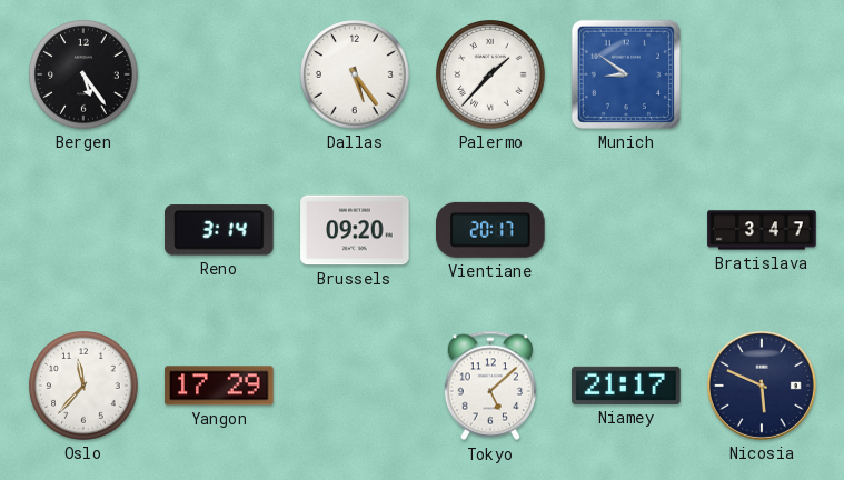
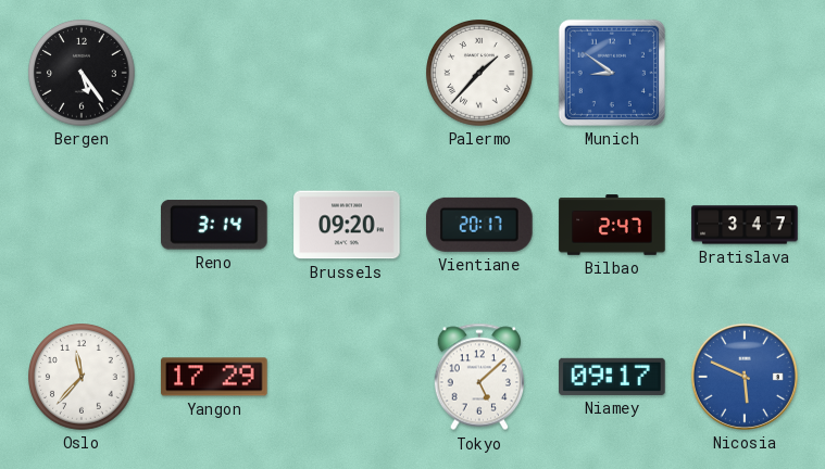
Dallas: 5:24 -> none (355, 74)
Bilbao: none -> 2:47 (612, 225)
Niamey: 21:17 -> 09:17 (612, 377)
Nicosia dial: navy -> blue (745, 377)
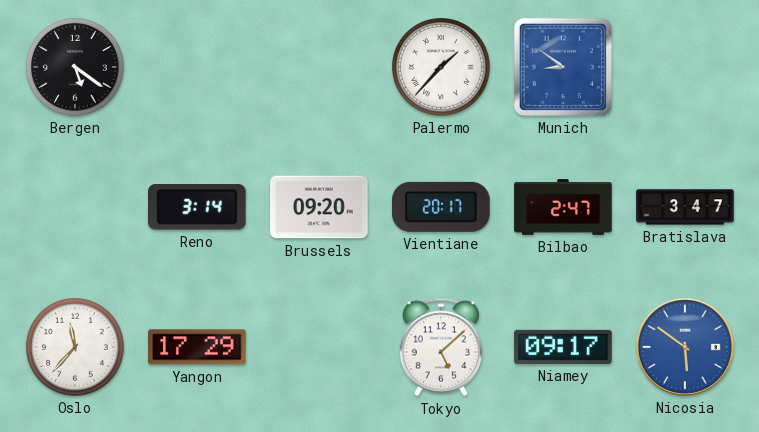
Bergen: 5:24 -> 5:21 (75, 67)
Nicosia: 5:49 -> 5:51 (685, 347)
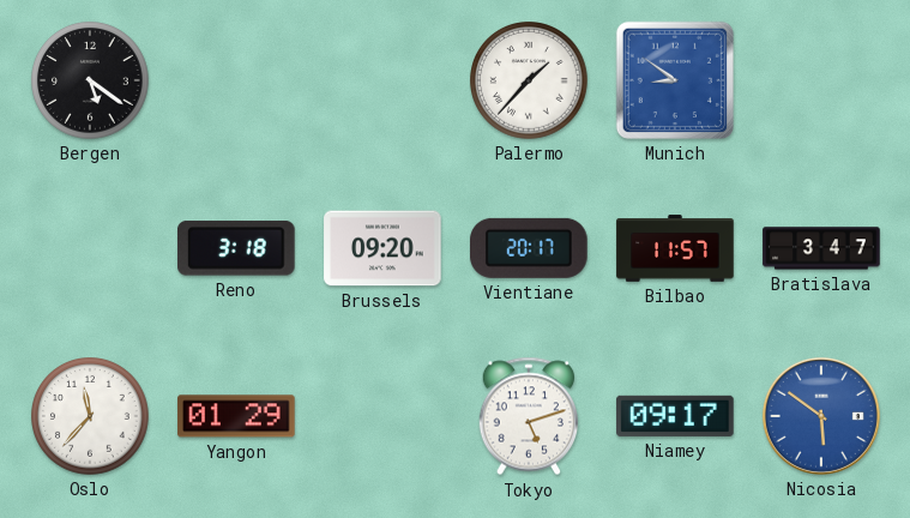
Reno: 3:14 -> 3:18 (237, 248)
Bilbao: 2:47 -> 11:57 (675, 248)
Yangon: 17:29 -> 01:29 (236, 416)
Tokyo: 5:08 -> 5:12 (528, 416)
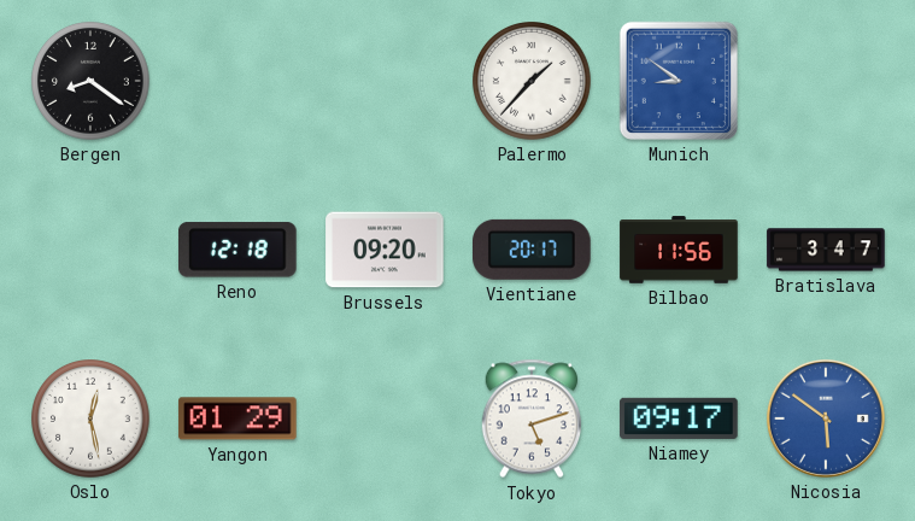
Bergen: 5:21 -> 8:21 (90, 81)
Reno: 3:18 -> 12:18 (239, 250)
Bilbao: 11:57 -> 11:56 (679, 250)
Oslo: 11:37 -> 12:28 (90, 418)
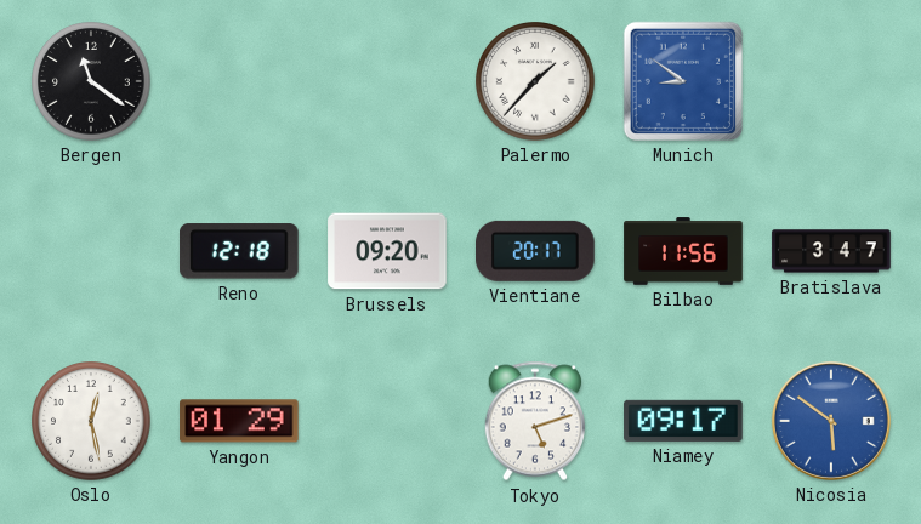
Bergen: 8:21 -> 11:21 (91, 81)
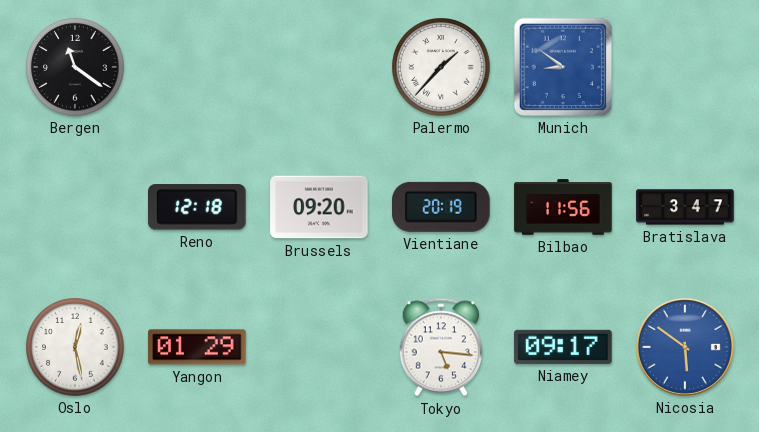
Vientiane: 20:17 -> 20:19 (442, 207)
Tokyo: 5:12 -> 5:16 (440, 347)
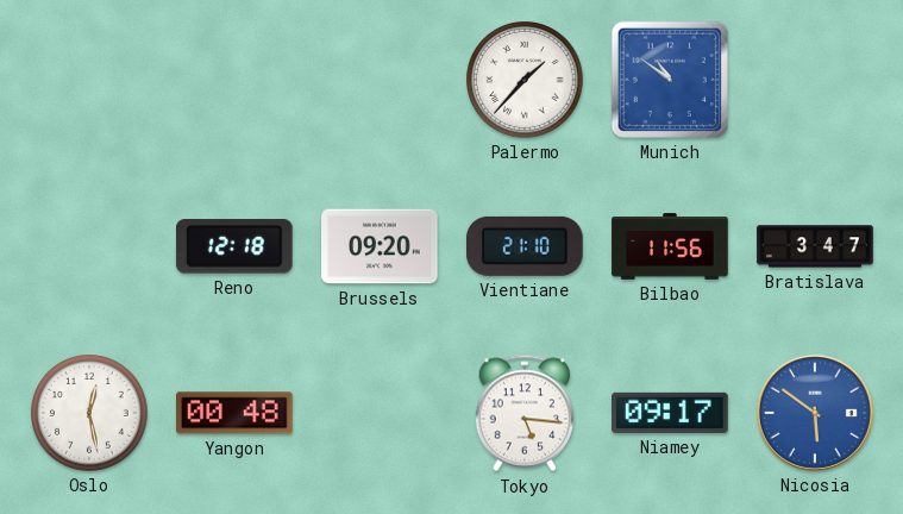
Bergen: 11:21 -> none (75, 67)
Munich: 8:51 -> 10:51 (670, 80)
Vientiane: 20:19 -> 21:10 (526, 246)
Yangon: 01:29 -> 00:48 (234, 413)
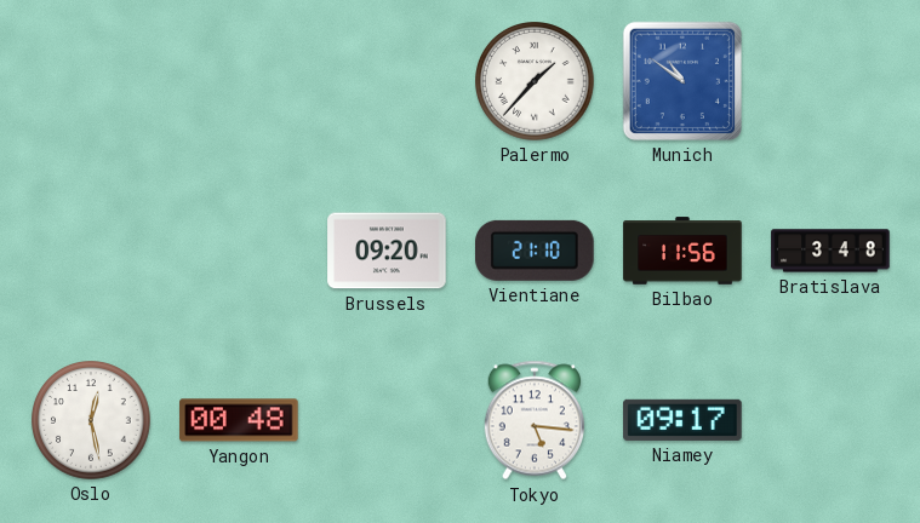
Reno: 12:18 -> none (236, 246)
Bratislava: 3:47 -> 3:48 (830, 251)
Nicosia: 5:51 -> none (815, 413)
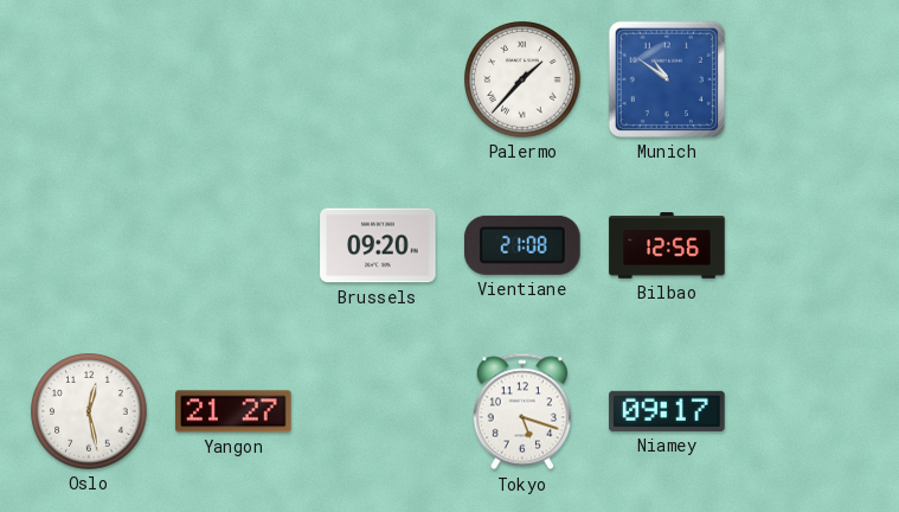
Vientiane: 21:10 -> 21:08 (524, 245)
Bilbao: 11:56 -> 12:56 (667, 245)
Bratislava: 3:48 -> none (830, 251)
Yangon: 00:48 -> 21:27 (233, 411)
Tokyo: 5:16 -> 5:18 (521, 411)
